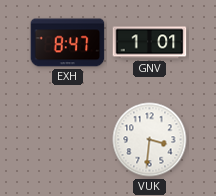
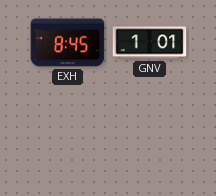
EXH: 8:47 -> 8:45 (68, 43)
VUK: 3:31 -> none (150, 140)
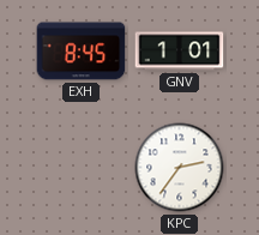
KPC: none -> 2:36 (180, 168)
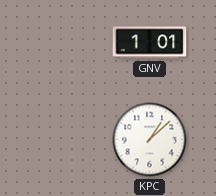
EXH: 8:45 -> none (82, 52)
KPC: 2:36 -> 1:08 (150, 140)
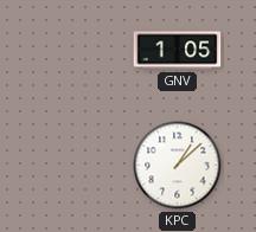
GNV: 1:01 -> 1:05 (178, 51)
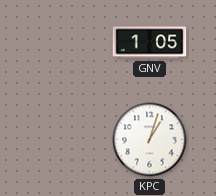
KPC: 1:08 -> 1:03 (150, 140)
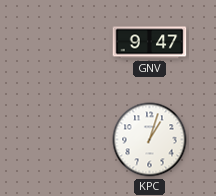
GNV: 1:05 -> 9:47 (150, 43)
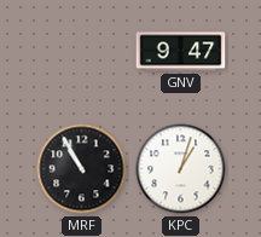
MRF: none -> 10:55 (82, 169)
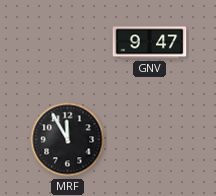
MRF: 10:55 -> 11:55 (68, 140)
KPC: 1:03 -> none (181, 169)
